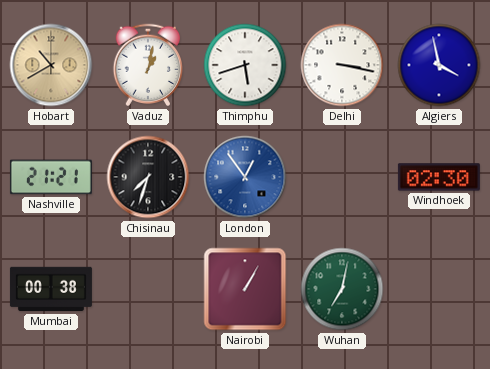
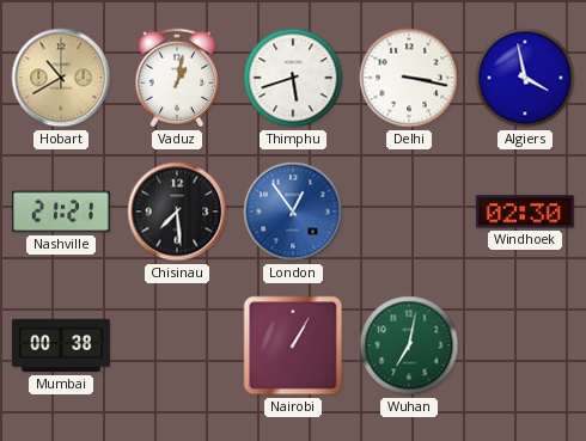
Chisinau: 7:33 -> 7:29 (177, 212)
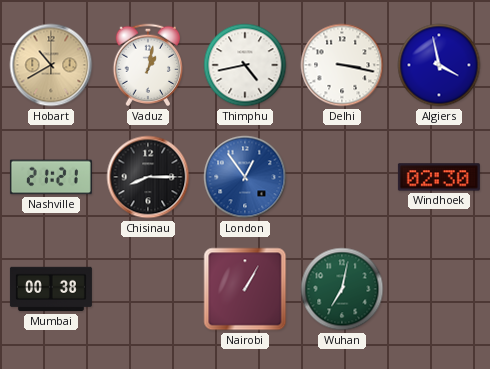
Thimphu: 5:42 -> 4:43 (245, 65)
Chisinau: 7:29 -> 8:15 (148, 177)
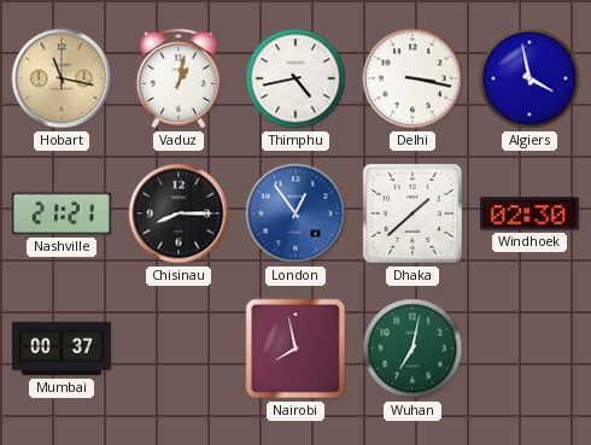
Hobart: 10:40 -> 11:17 (62, 78)
Dhaka: none -> 1:38 (412, 213)
Mumbai: 00:38 -> 00:37 (62, 349)
Nairobi: 1:05 -> 7:58 (295, 349)
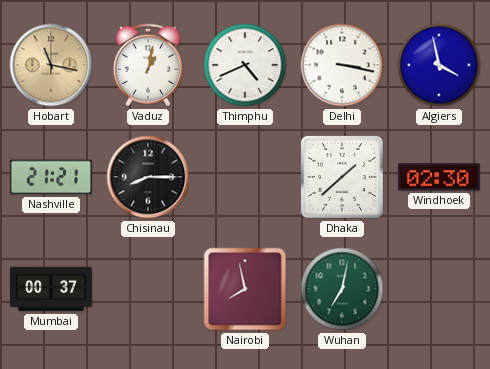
Thimphu: 4:43 -> 4:41 (245, 65)
London: 12:54 -> none (295, 213)
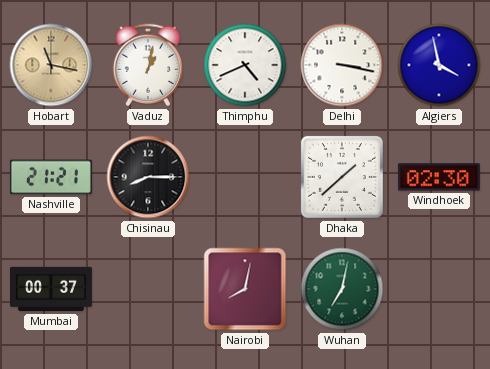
Nairobi: 7:58 -> 8:02 (245, 289)
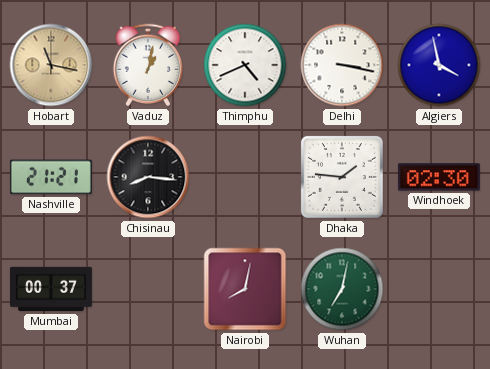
Chisinau: 8:15 -> 8:16 (148, 177)
Dhaka: 1:38 -> 1:46 (342, 177)
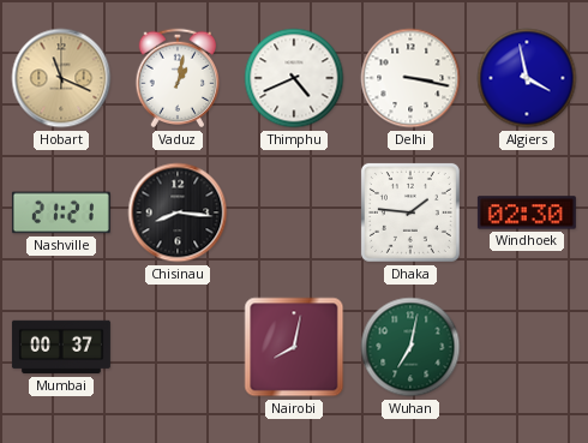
Hobart: 11:17 -> 11:19 (61, 78)
